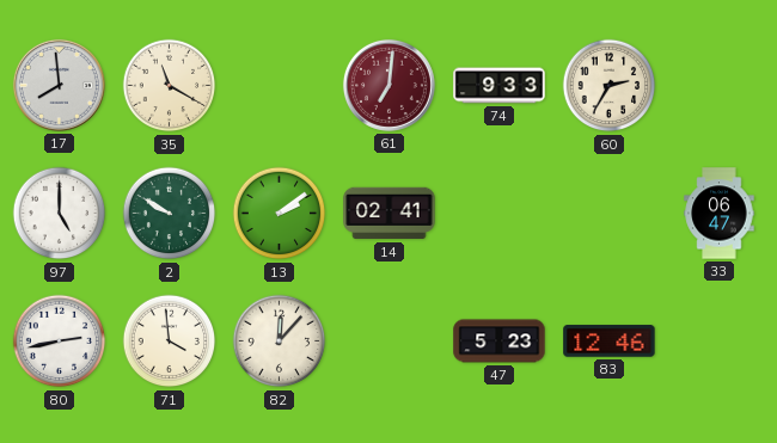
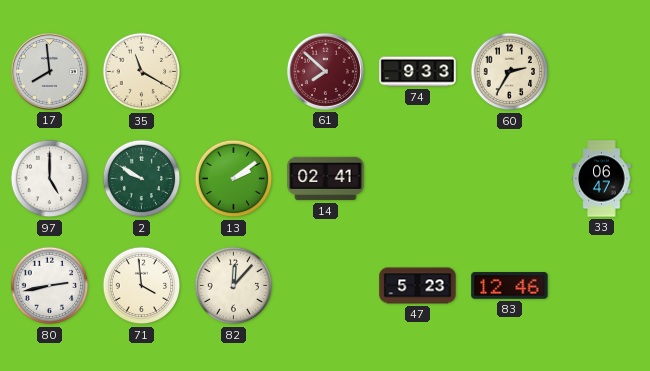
61: 7:01 -> 7:52 (325, 71)
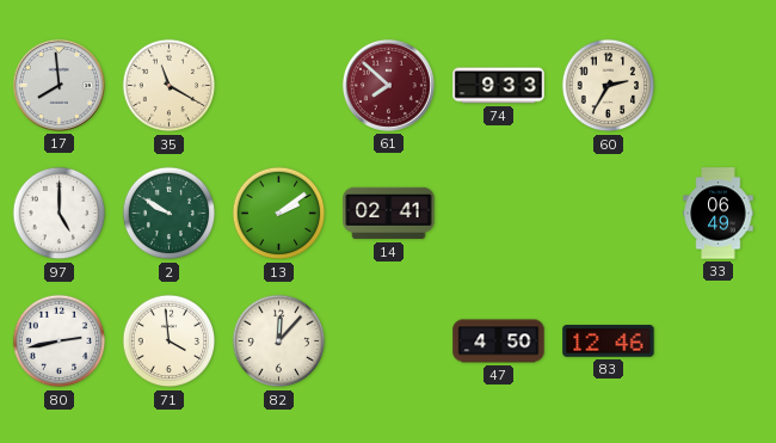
33: 06:47 -> 06:49 (719, 214)
47: 5:23 -> 4:50 (499, 342)
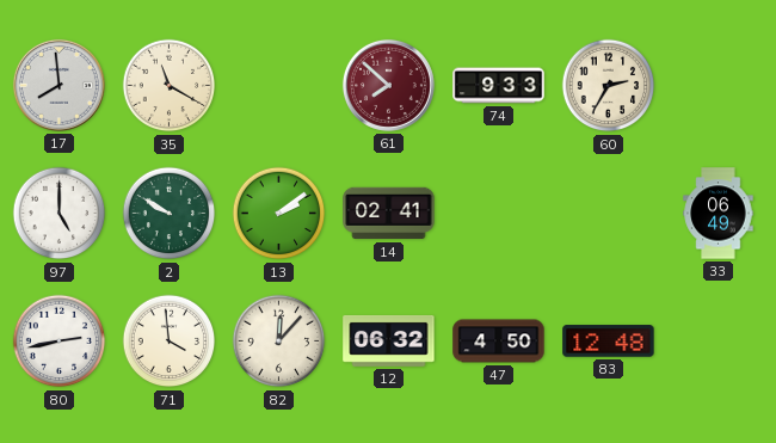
12: none -> 06:32 (389, 340)
83: 12:46 -> 12:48 (609, 342)
